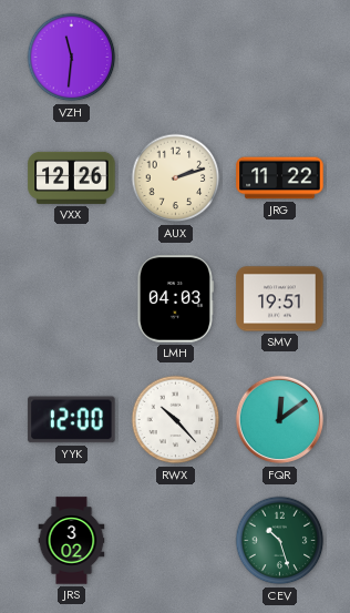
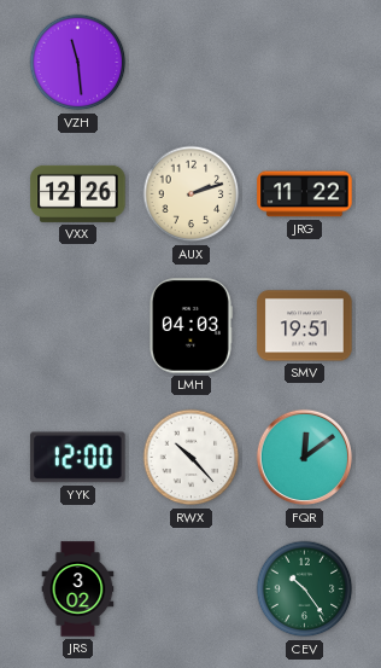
VZH: 11:31 -> 11:29 (78, 63)
CEV: 10:27 -> 10:24 (305, 589)
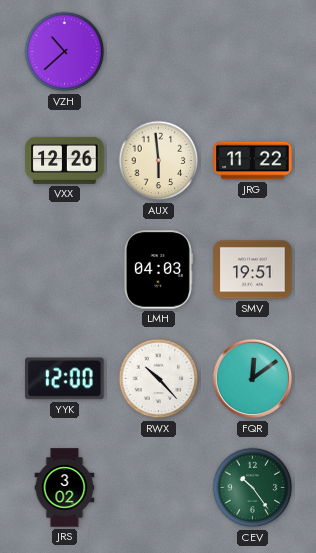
VZH: 11:29 -> 10:38 (65, 52)
AUX: 2:12 -> 5:59 (159, 161)
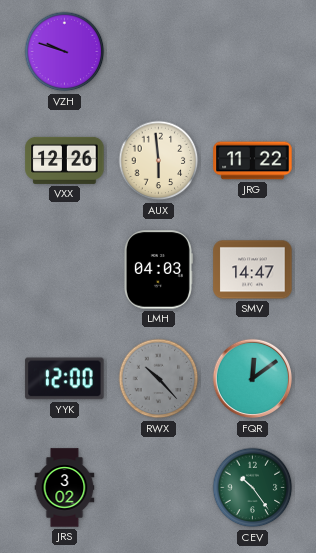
VZH: 10:38 -> 9:48 (65, 52)
SMV: 19:51 -> 14:47 (253, 270)
RWX dial: white -> grey (159, 379)
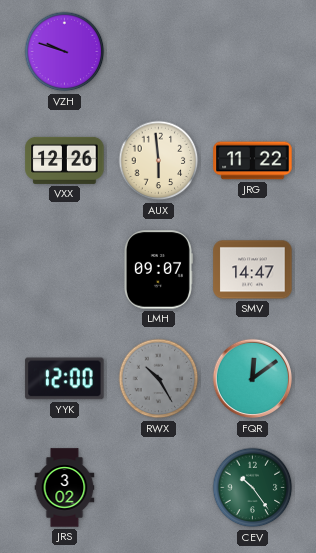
LMH: 04:03 -> 09:07 (158, 270)
RWX: 10:23 -> 10:25 (159, 379)
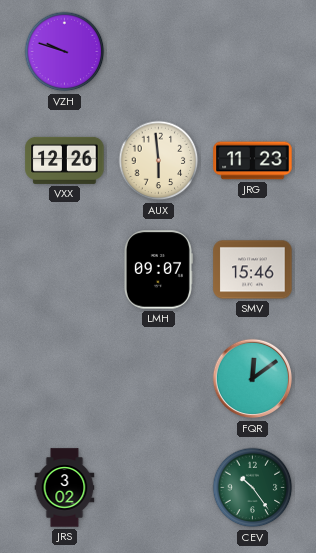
JRG: 11:22 -> 11:23 (253, 161)
SMV: 14:47 -> 15:46 (253, 270)
YYK: 12:00 -> none (65, 379)
RWX: 10:25 -> none (159, 379)
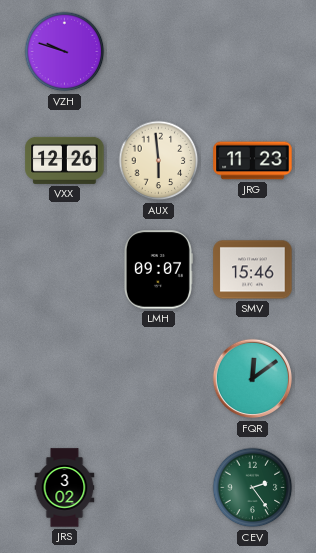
CEV: 10:24 -> 2:24 (253, 488)
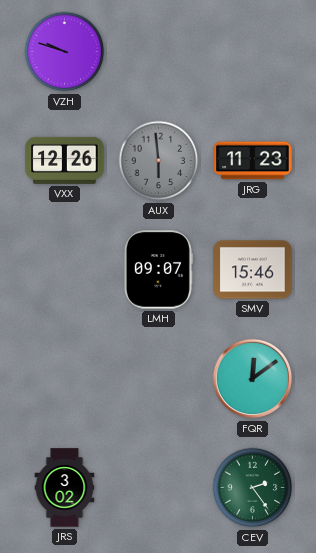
AUX dial: cream -> grey (159, 161)
